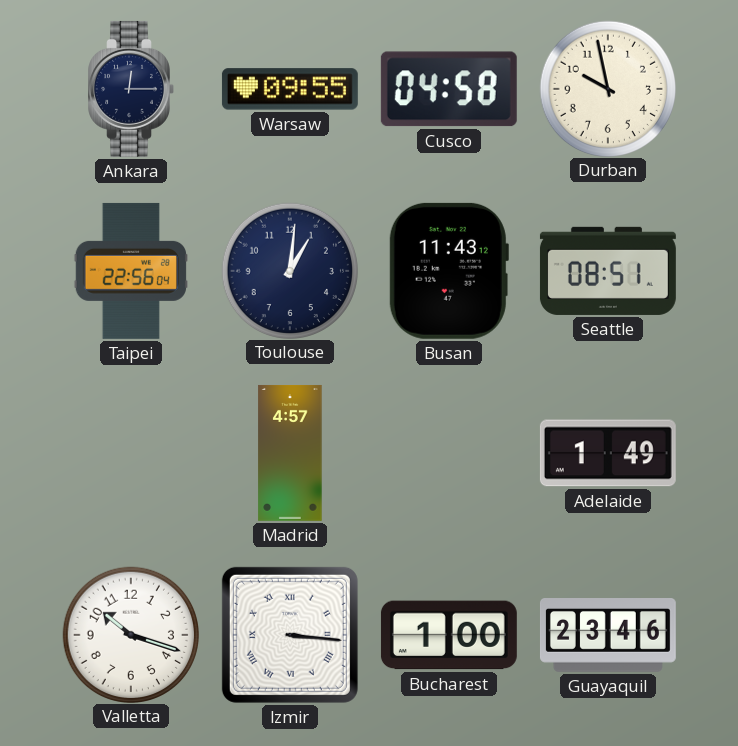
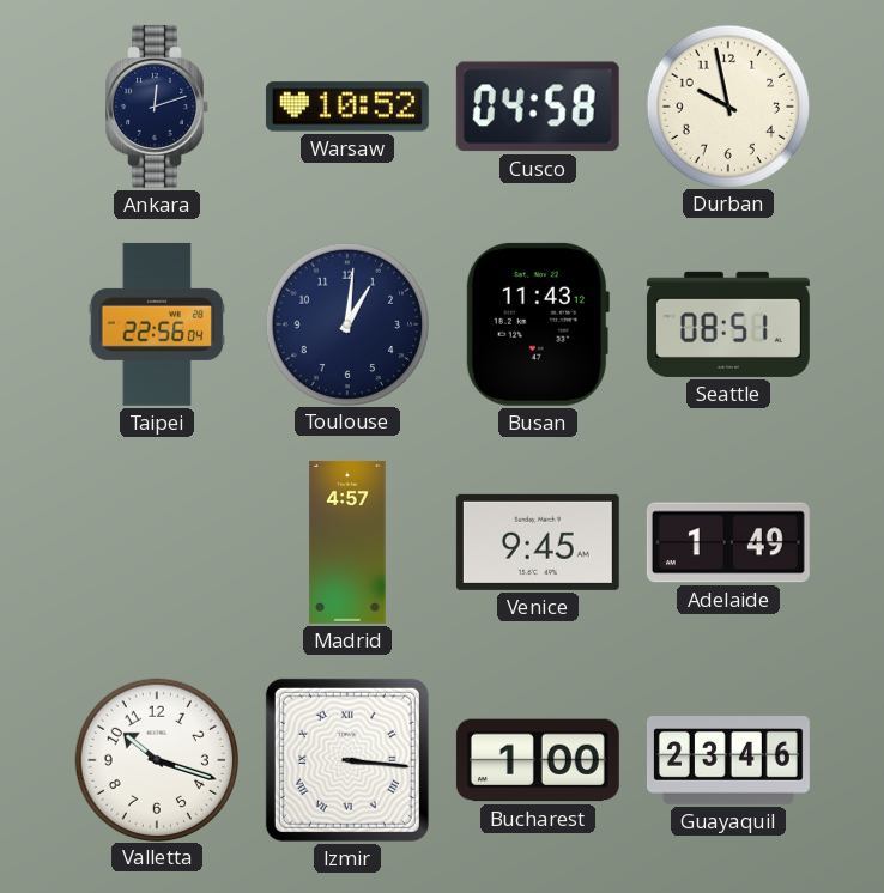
Ankara: 12:15 -> 12:12 (157, 107)
Warsaw: 09:55 -> 10:52 (347, 107)
Venice: none -> 9:45 (538, 542)
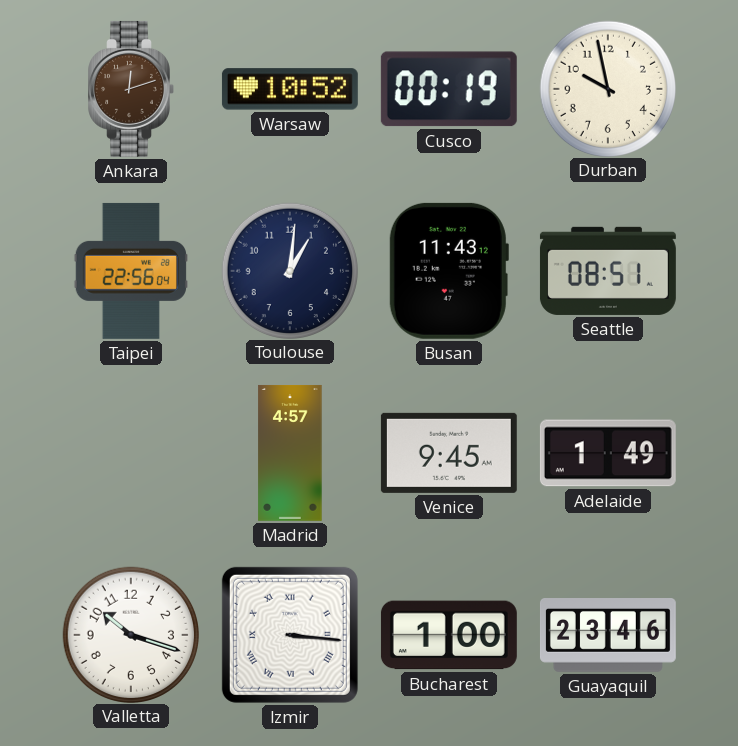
Ankara dial: navy -> brown (131, 89)
Cusco: 04:58 -> 00:19 (449, 89)
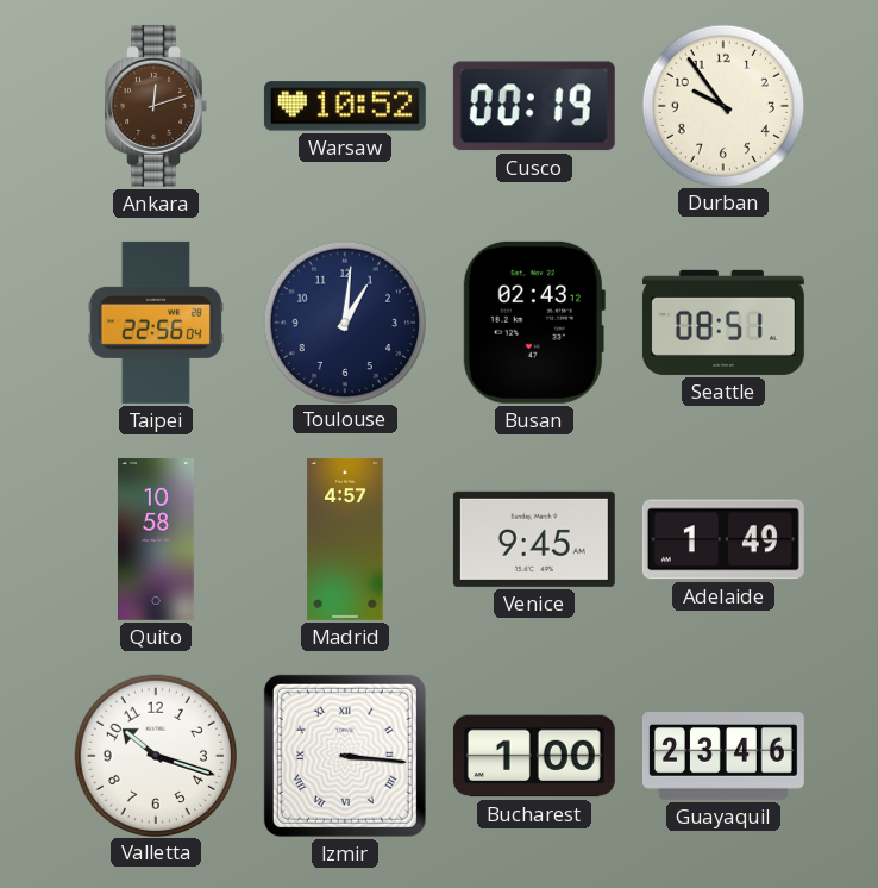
Durban: 9:58 -> 9:54 (722, 105)
Busan: 11:43 -> 02:43 (534, 323)
Quito: none -> 10:58 (157, 539)
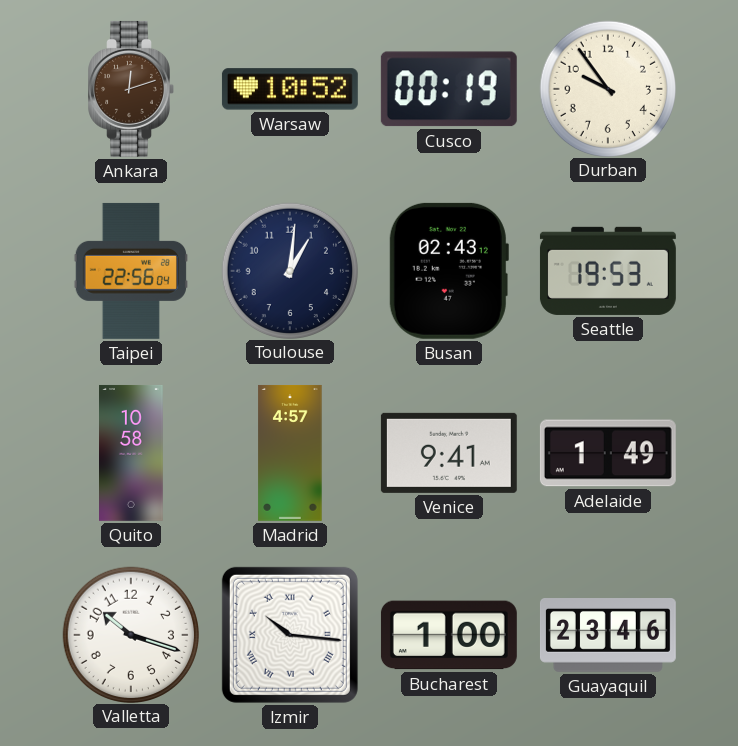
Seattle: 08:51 -> 19:53 (608, 271)
Venice: 9:45 -> 9:41 (449, 453)
Izmir: 3:16 -> 10:16 (290, 635)
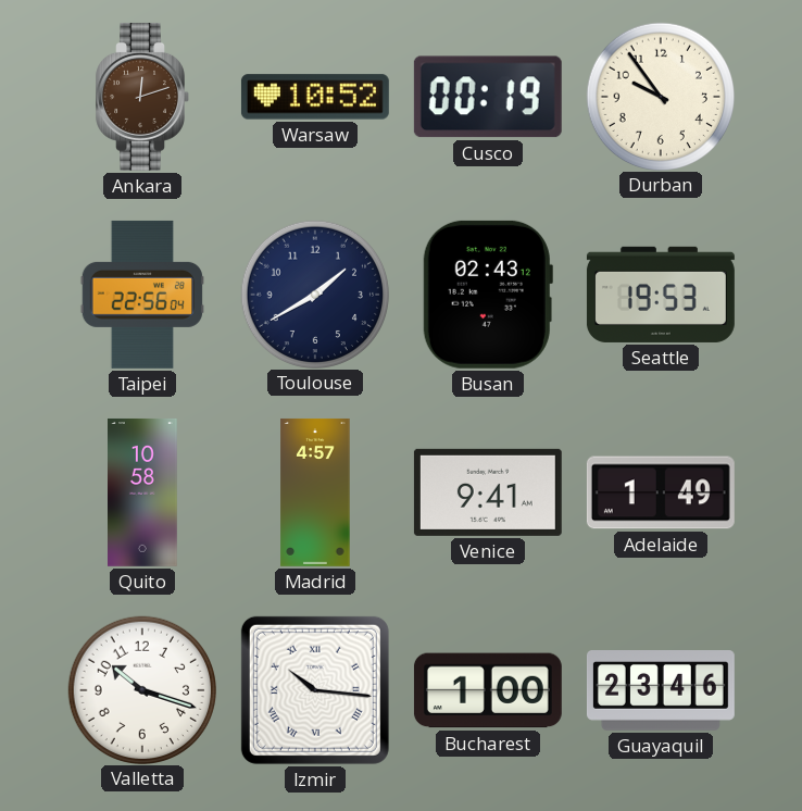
Toulouse: 1:01 -> 1:40 (314, 294)
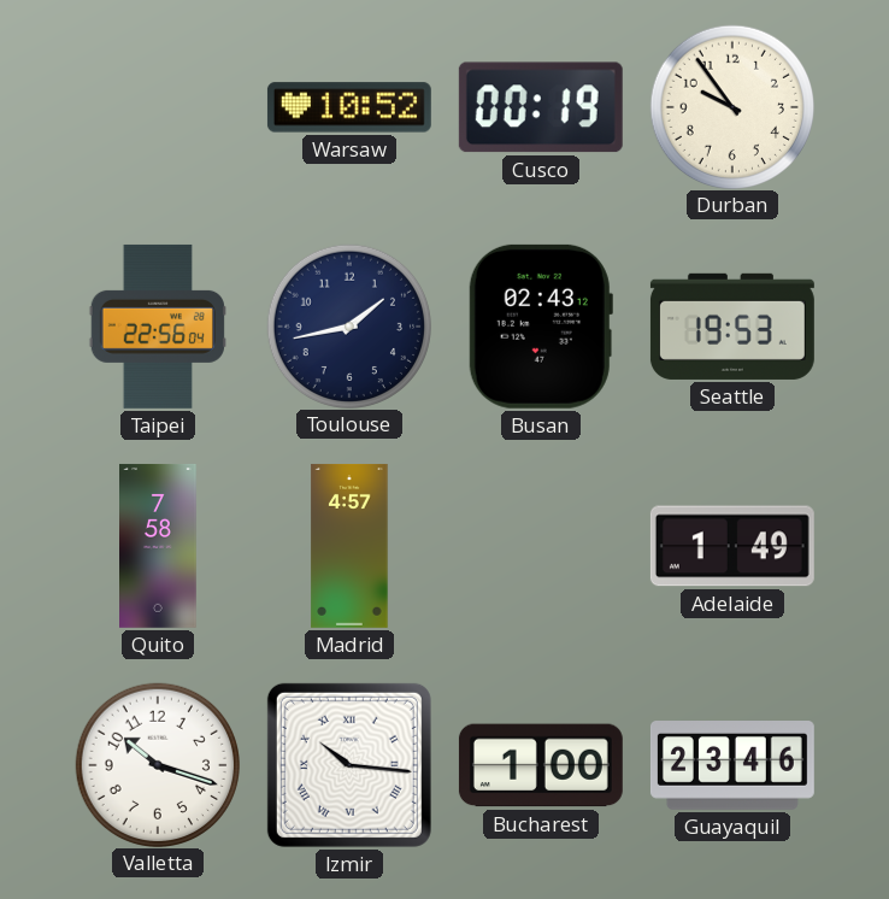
Ankara: 12:12 -> none (142, 97)
Toulouse: 1:40 -> 1:43 (348, 325)
Quito: 10:58 -> 7:58 (159, 546)
Venice: 9:41 -> none (488, 492)
